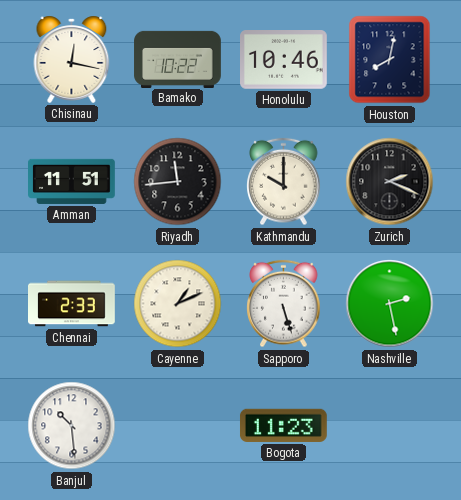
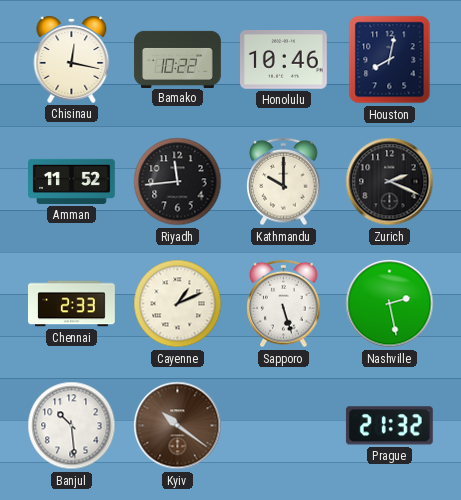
Amman: 11:51 -> 11:52 (72, 181)
Kyiv: none -> 10:21 (178, 426)
Bogota: 11:23 -> none (283, 425)
Prague: none -> 21:32 (389, 426)
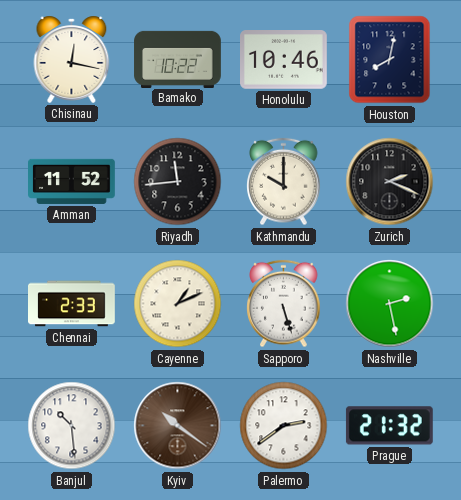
Palermo: none -> 2:39 (284, 426)
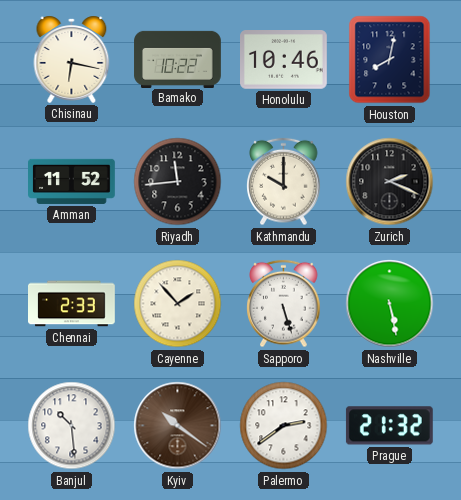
Chisinau: 12:17 -> 6:17 (72, 59)
Cayenne: 1:11 -> 1:53 (178, 304)
Nashville: 2:28 -> 5:28 (390, 304)
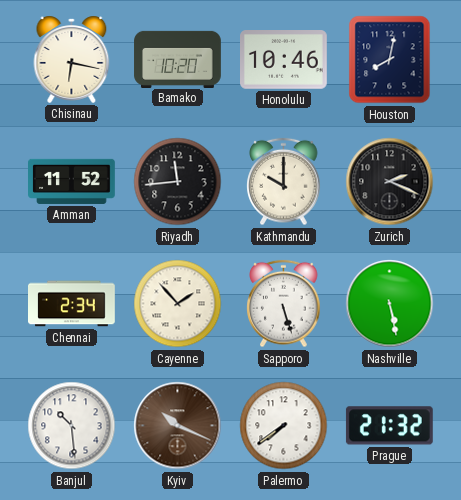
Bamako: 10:22 -> 10:20 (178, 59)
Chennai: 2:33 -> 2:34 (72, 304)
Kyiv: 10:21 -> 10:19 (178, 426)
Palermo: 2:39 -> 7:39 (284, 426)
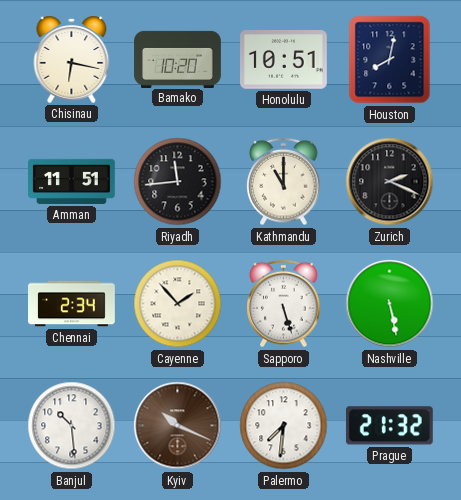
Honolulu: 10:46 -> 10:51 (284, 60)
Amman: 11:52 -> 11:51 (72, 181)
Kathmandu: 10:00 -> 11:00 (284, 182)
Palermo: 7:39 -> 7:31 (284, 426)
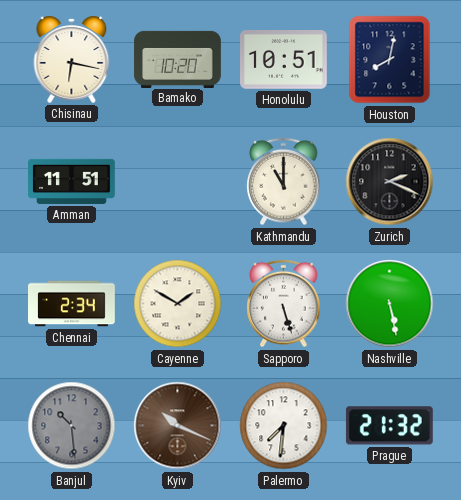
Riyadh: 11:44 -> none (178, 182)
Cayenne: 1:53 -> 1:50 (178, 304)
Banjul dial: white -> grey (72, 426)
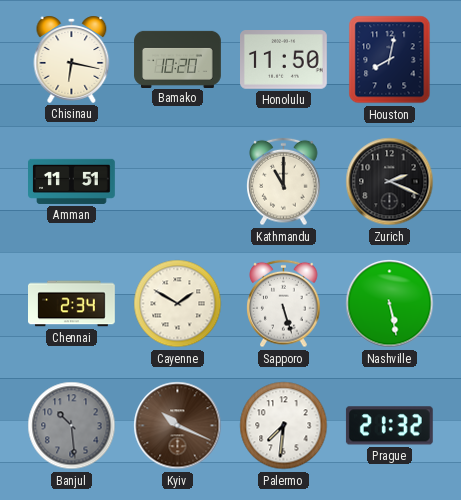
Honolulu: 10:51 -> 11:50 (284, 60)
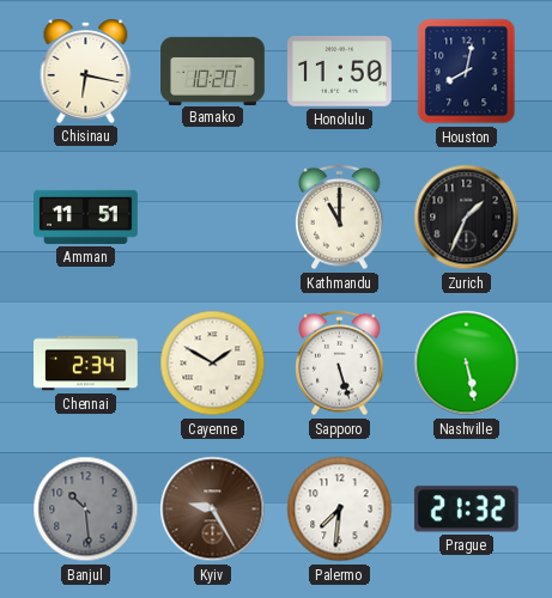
Zurich: 2:19 -> 1:34 (467, 218)
Kyiv: 10:19 -> 9:25 (213, 509)
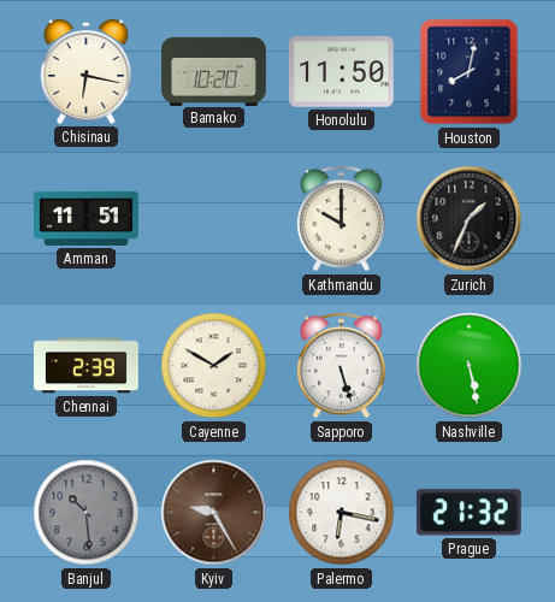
Kathmandu: 11:00 -> 10:00 (342, 219)
Chennai: 2:34 -> 2:39 (87, 366)
Palermo: 7:31 -> 6:17 (342, 513)
